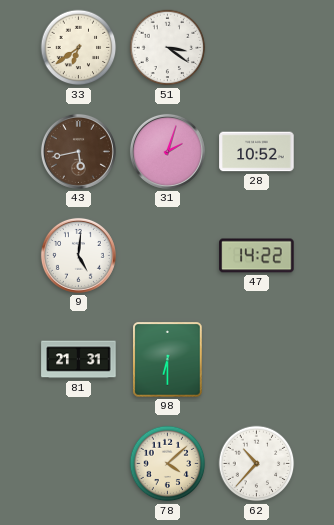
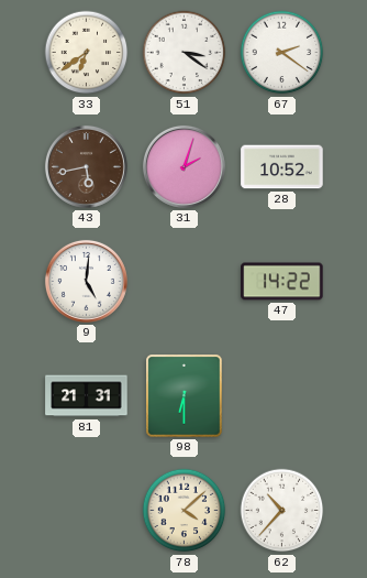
67: none -> 2:21 (282, 53)
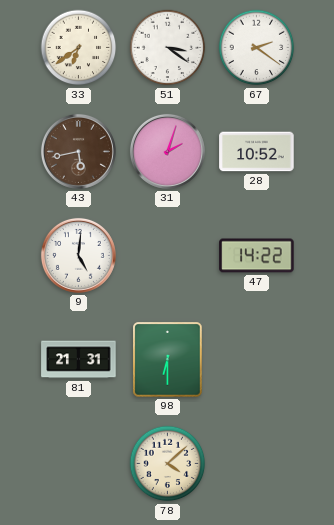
62: 10:37 -> none (282, 511)
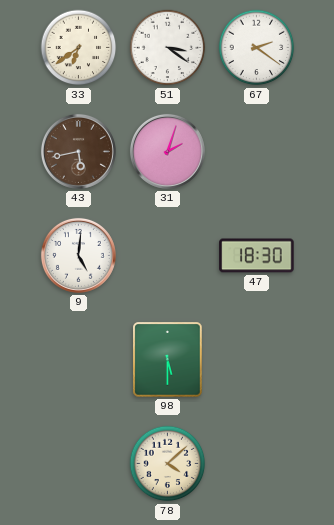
28: 10:52 -> none (257, 152)
47: 14:22 -> 18:30 (257, 256)
81: 21:31 -> none (79, 360)
98: 6:30 -> 5:30 (168, 360)
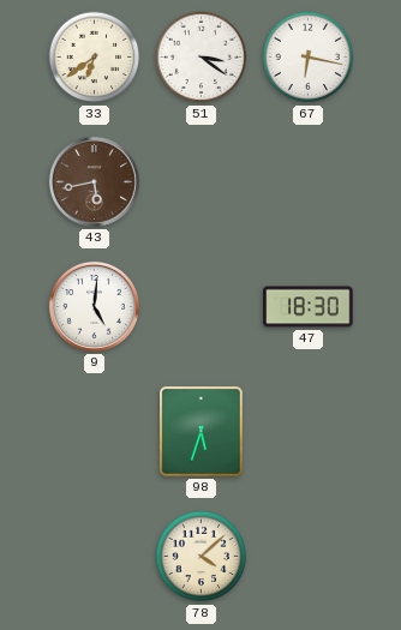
67: 2:21 -> 6:17 (309, 58)
31: 2:03 -> none (167, 151)
98: 5:30 -> 5:33 (202, 432)
